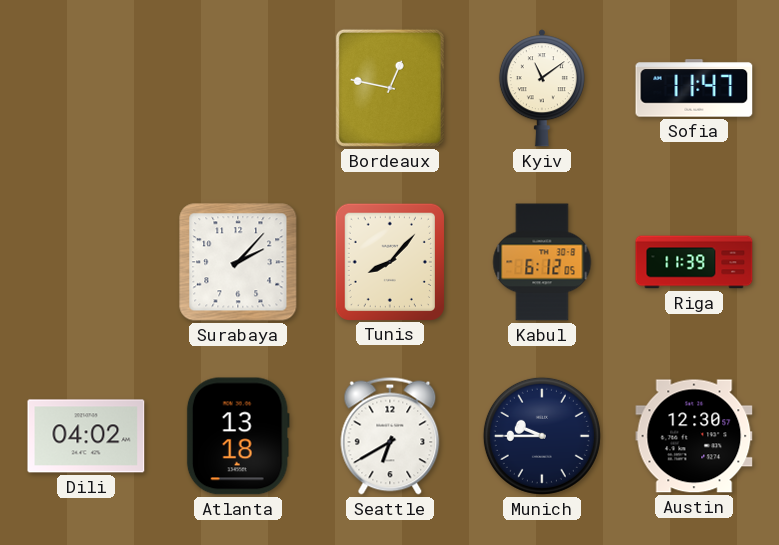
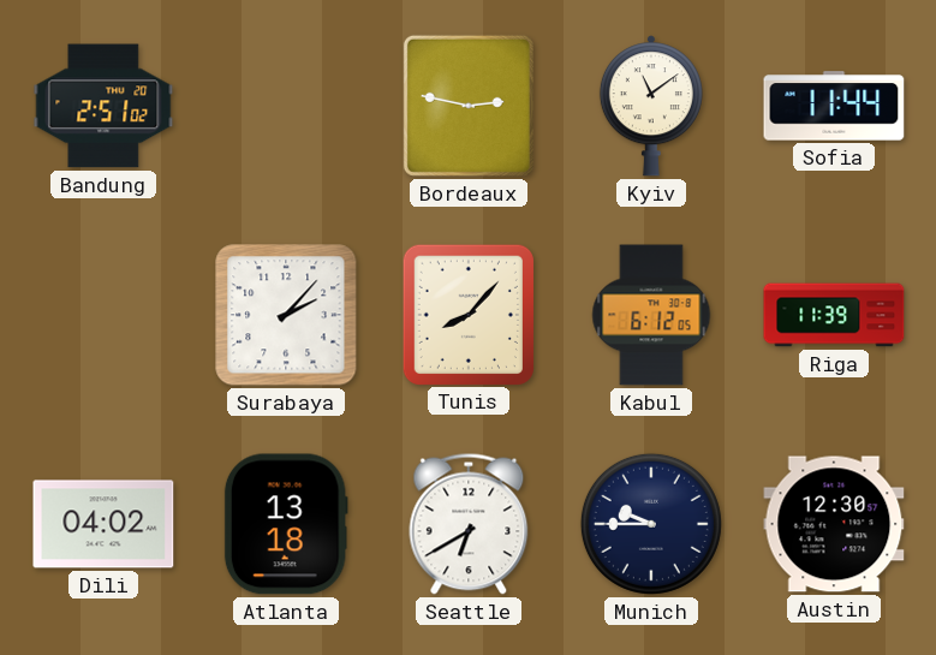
Bandung: none -> 2:51 (103, 106)
Bordeaux: 12:47 -> 2:47 (469, 106)
Sofia: 11:47 -> 11:44 (834, 106)
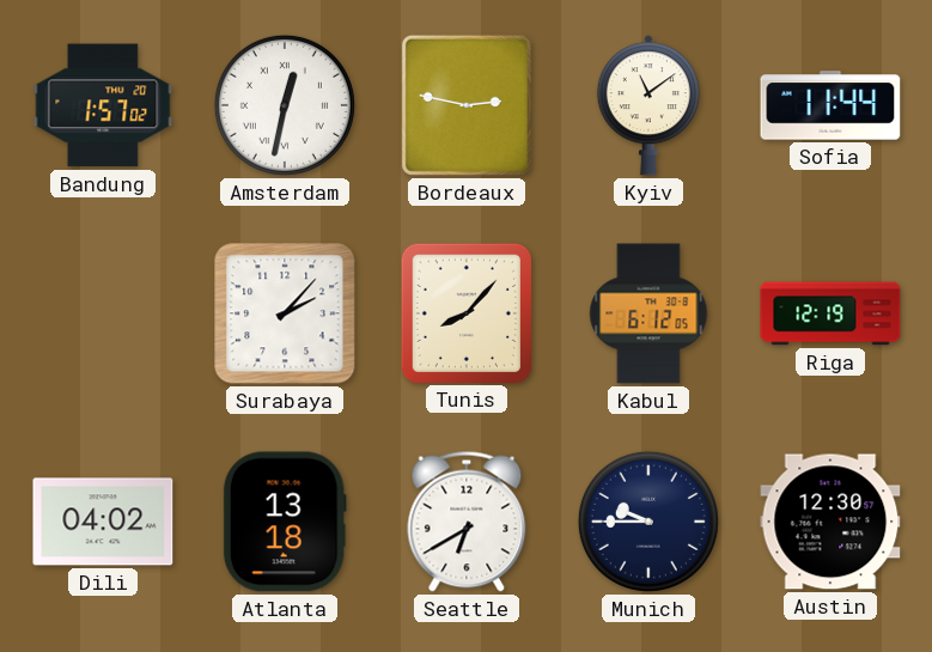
Bandung: 2:51 -> 1:57 (103, 105)
Amsterdam: none -> 12:32 (285, 105)
Riga: 11:39 -> 12:19 (830, 313)
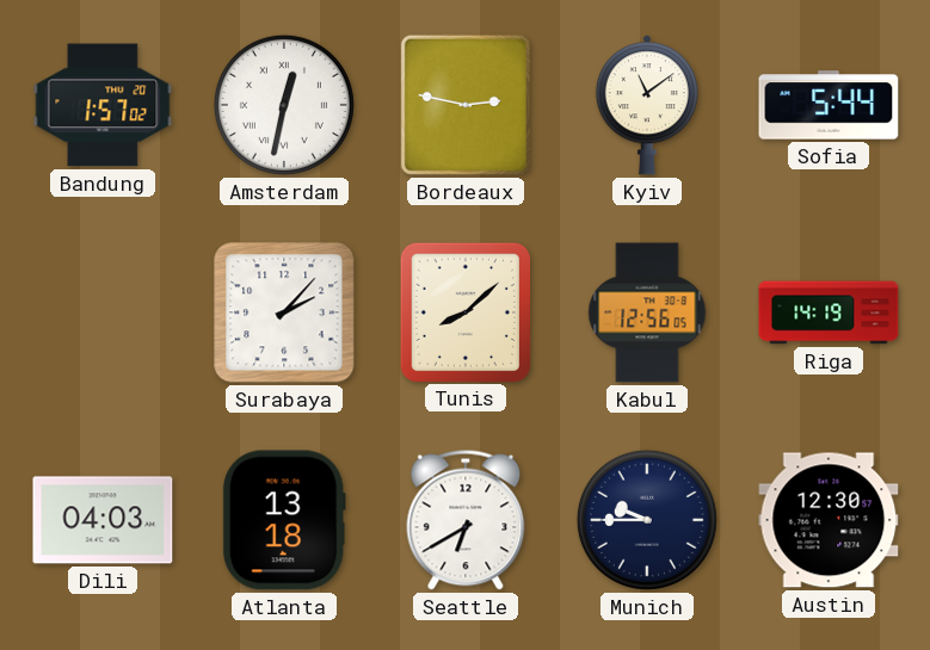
Sofia: 11:44 -> 5:44 (829, 105)
Tunis: 8:07 -> 8:08 (466, 311)
Kabul: 6:12 -> 12:56 (647, 312)
Riga: 12:19 -> 14:19 (829, 312)
Dili: 04:02 -> 04:03 (103, 520)
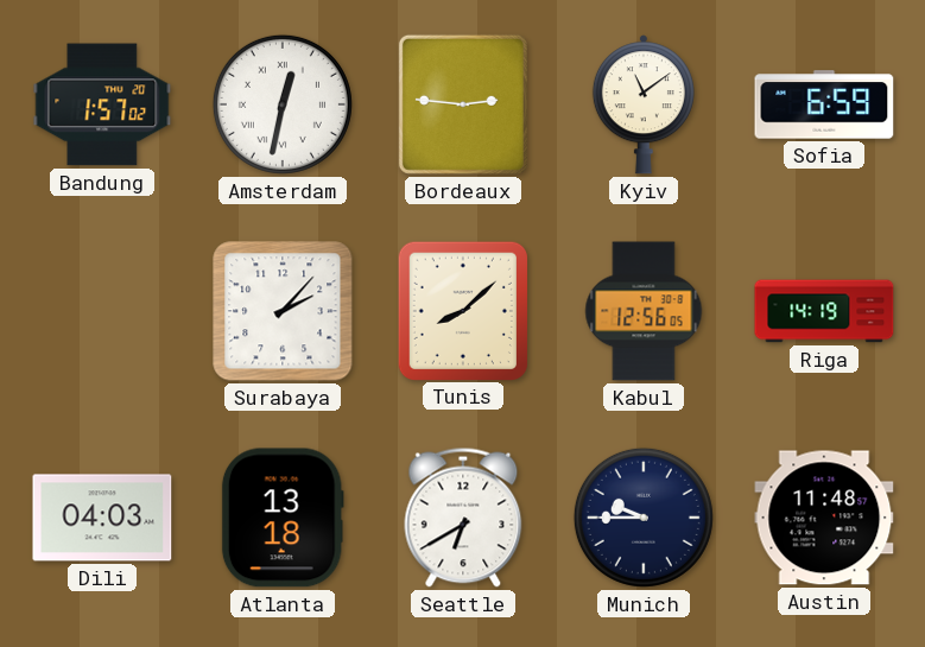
Bordeaux: 2:47 -> 2:46 (463, 104)
Sofia: 5:44 -> 6:59 (824, 104)
Austin: 12:30 -> 11:48 (824, 518)
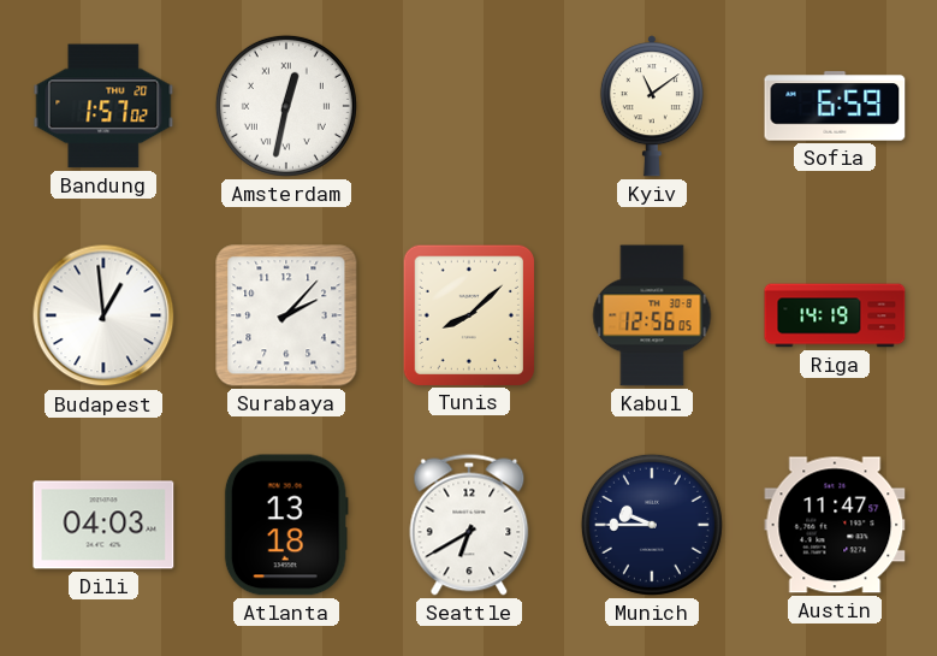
Bordeaux: 2:46 -> none (463, 104)
Budapest: none -> 12:59 (103, 315)
Austin: 11:48 -> 11:47 (835, 525)
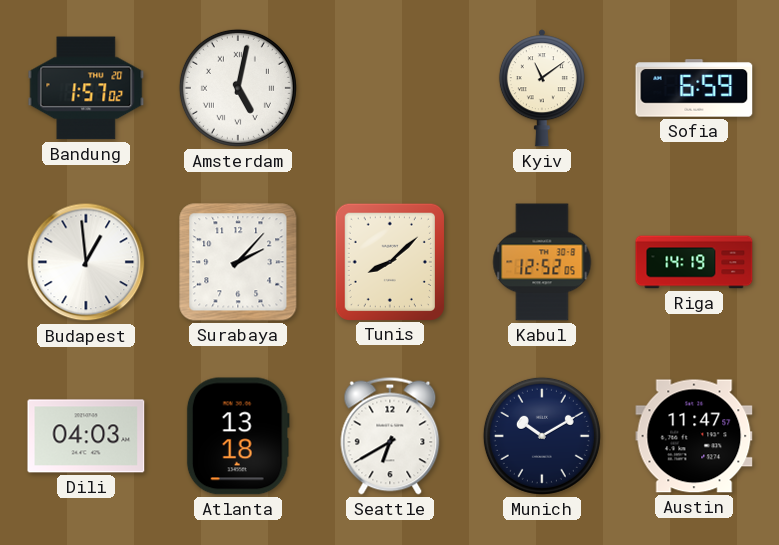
Amsterdam: 12:32 -> 5:02 (238, 88)
Kabul: 12:56 -> 12:52 (542, 262)
Munich: 9:45 -> 10:10 (542, 436)
